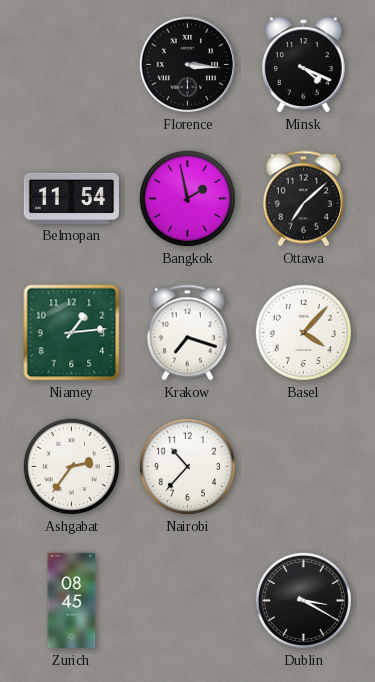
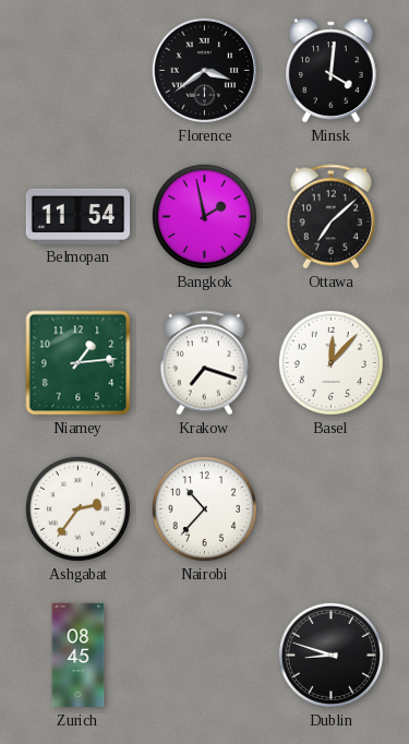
Florence: 3:16 -> 3:39 (205, 71)
Minsk: 4:19 -> 4:01 (332, 71)
Basel: 4:07 -> 12:07 (330, 362)
Dublin: 3:20 -> 8:48 (330, 655)
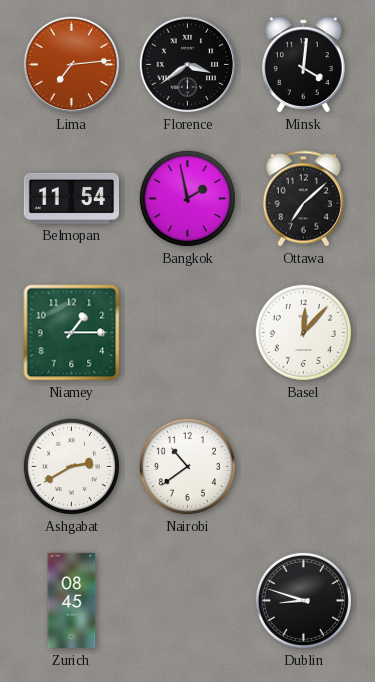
Lima: none -> 7:14 (72, 65)
Niamey: 1:14 -> 1:15 (72, 333)
Krakow: 7:18 -> none (204, 363)
Ashgabat: 2:36 -> 2:40 (71, 466)
Nairobi: 10:37 -> 10:39 (187, 466)
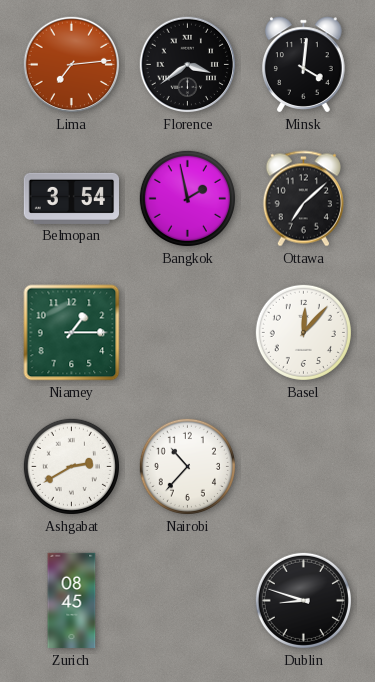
Belmopan: 11:54 -> 3:54 (71, 198)
Nairobi: 10:39 -> 10:37 (187, 466)
